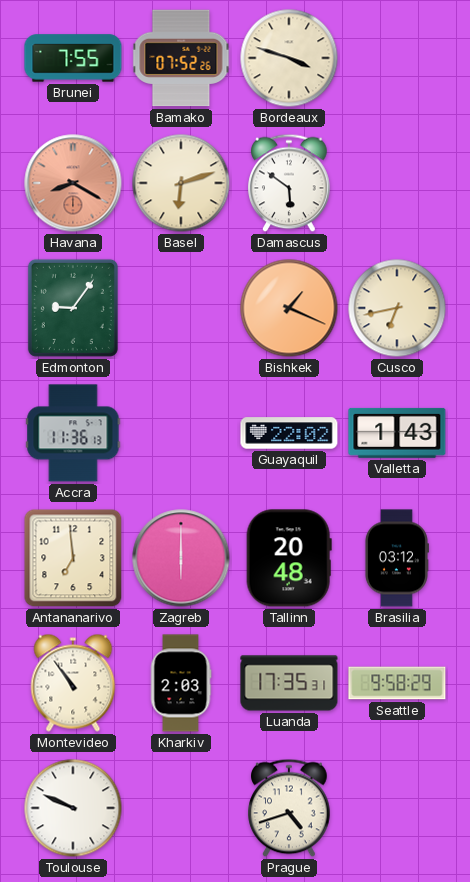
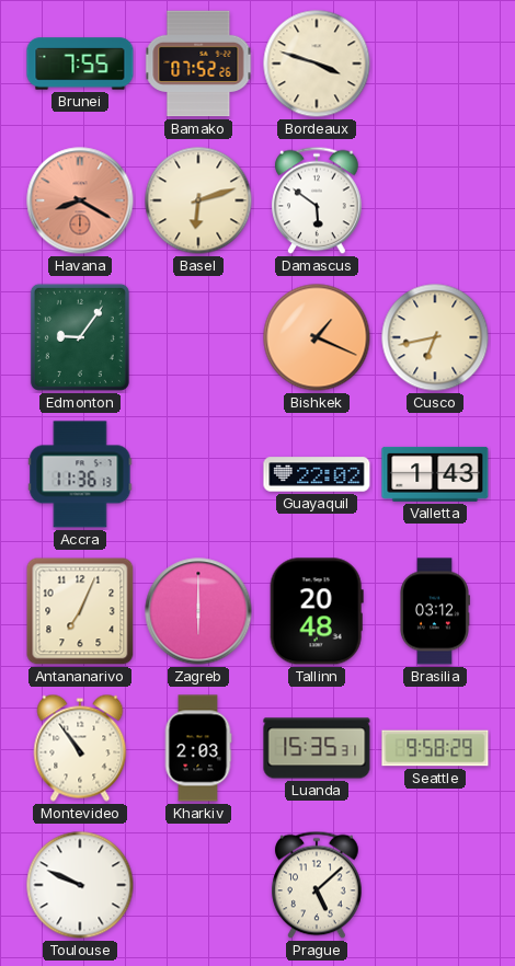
Antananarivo: 6:59 -> 7:04 (80, 611)
Luanda: 17:35 -> 15:35 (317, 748)
Prague: 4:42 -> 5:08 (317, 885)
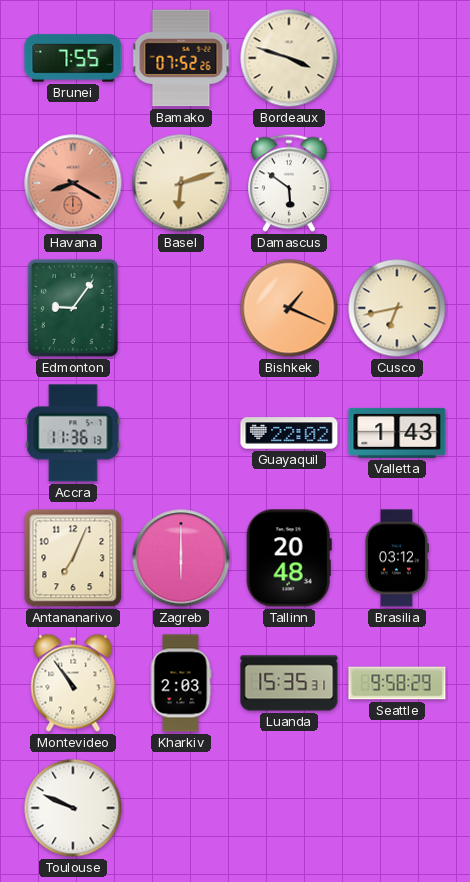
Prague: 5:08 -> none (317, 885)
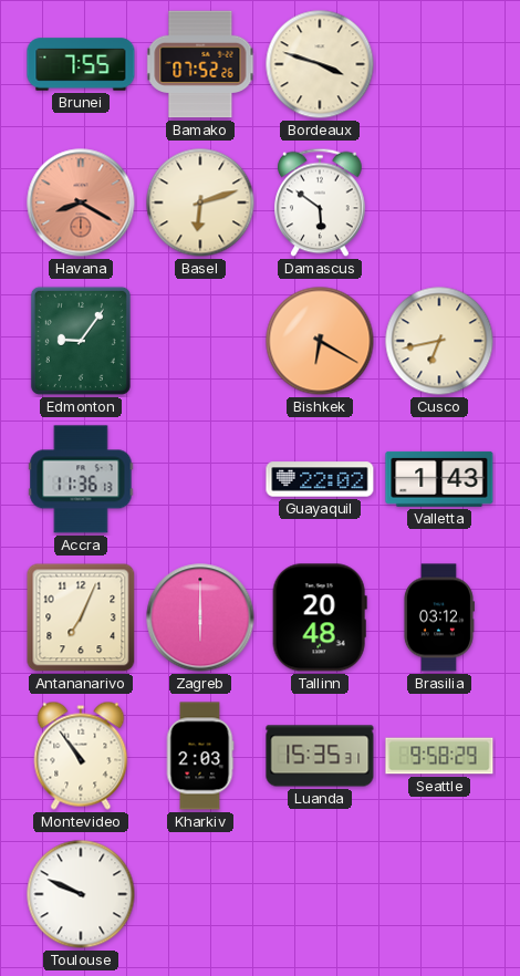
Bishkek: 1:19 -> 6:20 (320, 341)
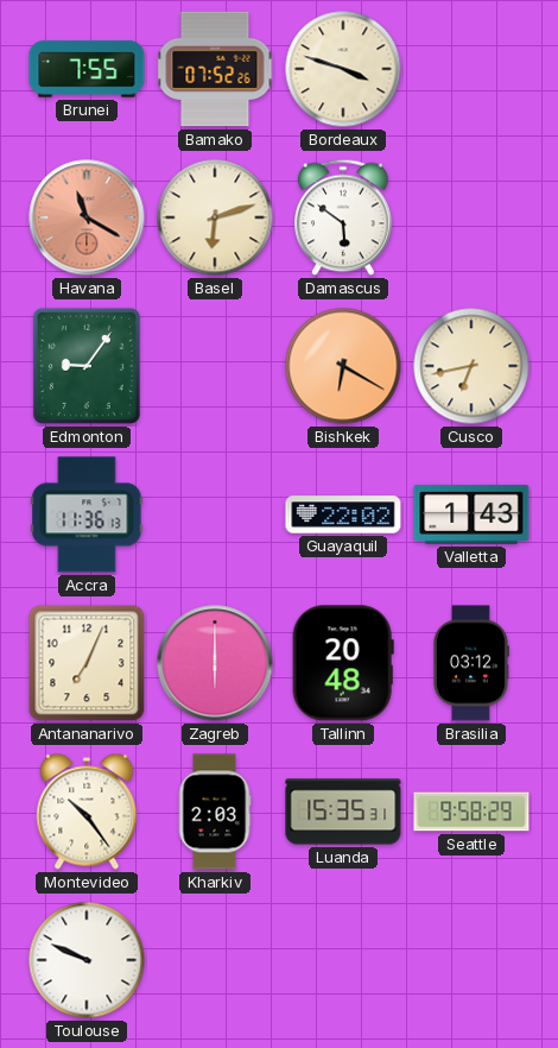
Havana: 8:20 -> 11:20 (87, 217)
Montevideo: 10:54 -> 10:24 (87, 812)
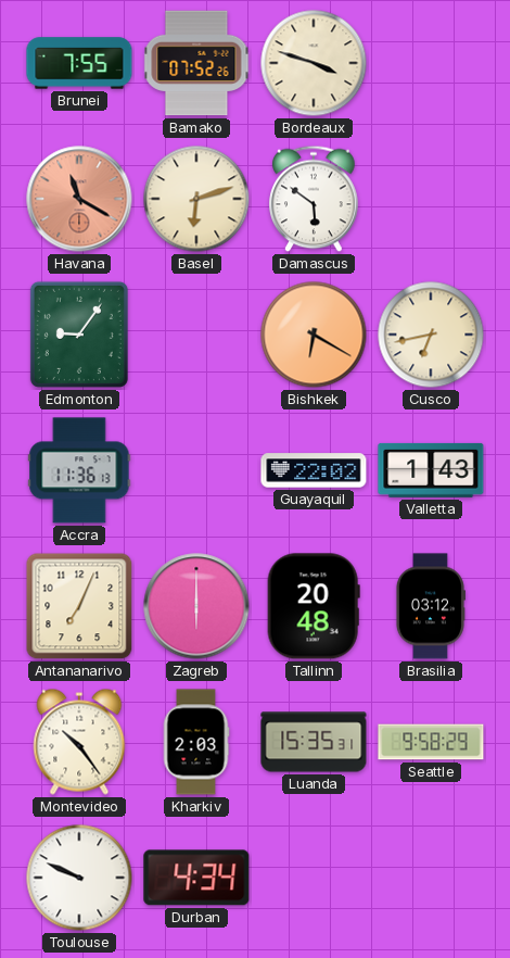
Durban: none -> 4:34 (196, 878)
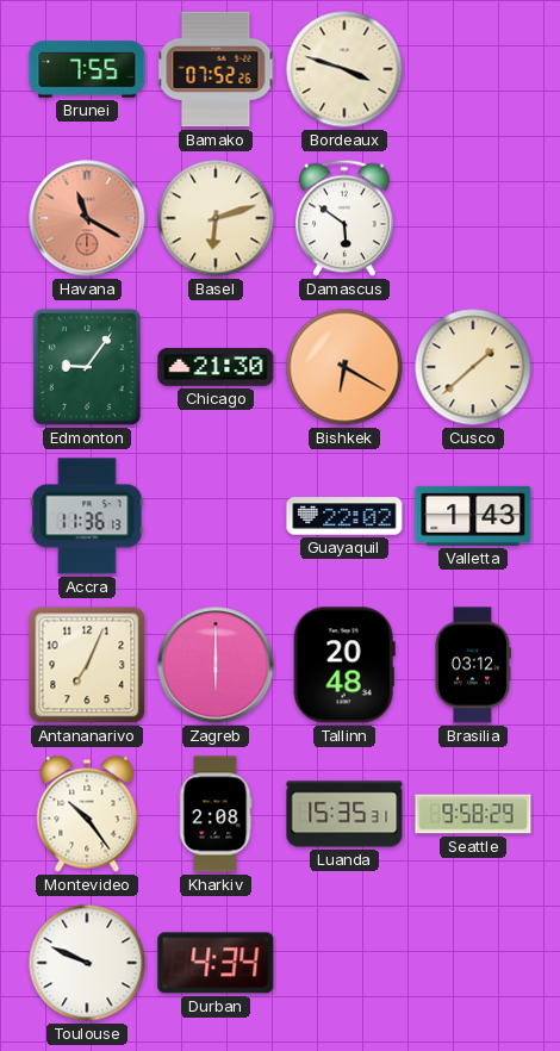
Chicago: none -> 21:30 (216, 367)
Cusco: 6:43 -> 1:38 (473, 367)
Kharkiv: 2:03 -> 2:08 (216, 814)
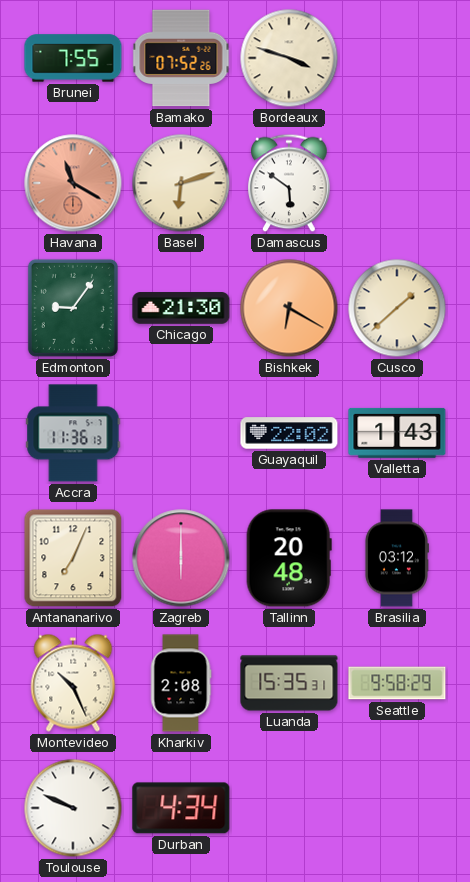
Montevideo: 10:24 -> 10:26 (73, 683)
